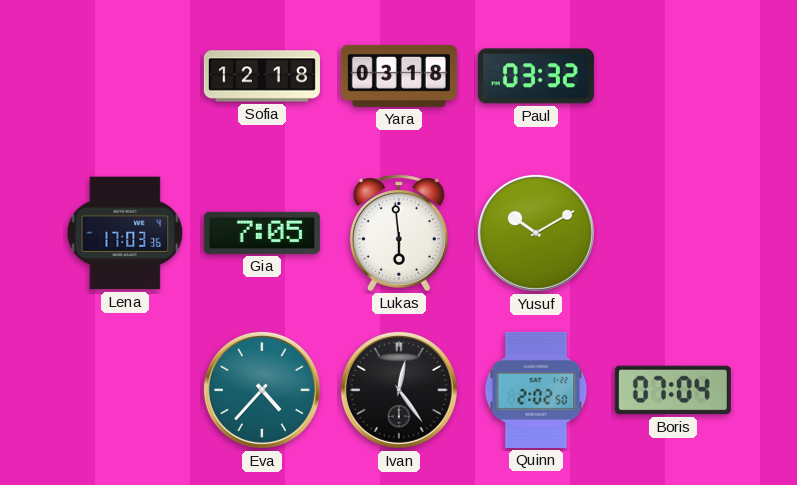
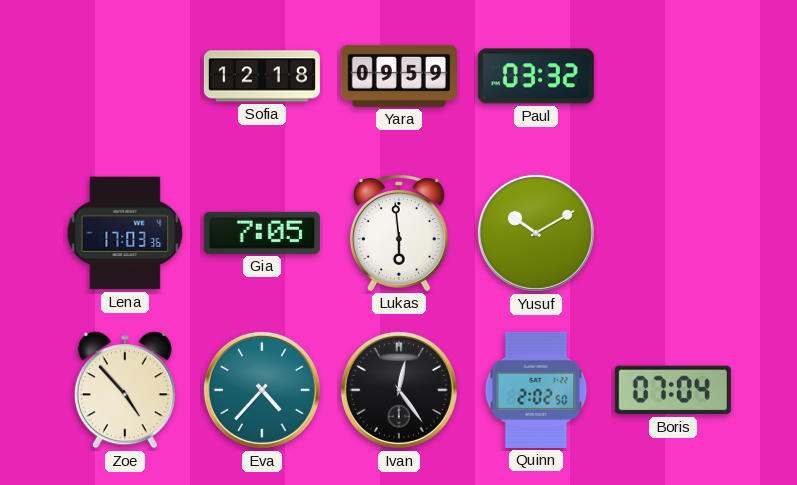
Yara: 03:18 -> 09:59 (399, 76)
Zoe: none -> 4:53 (125, 390)
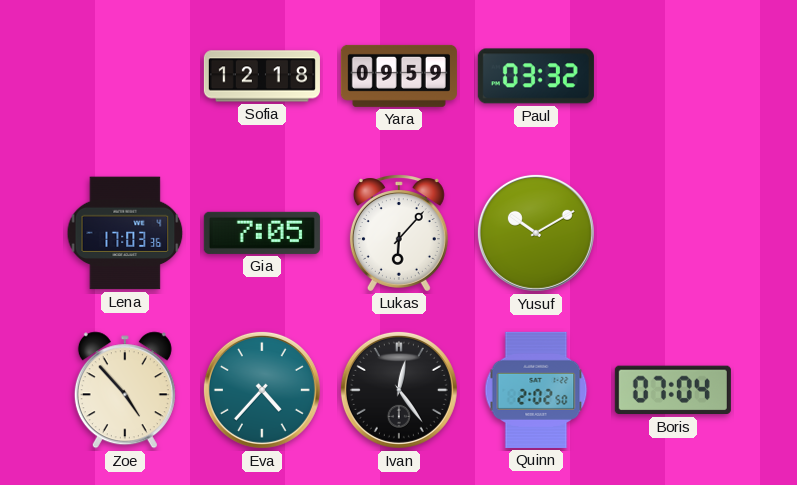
Lukas: 5:59 -> 6:07 (399, 233)
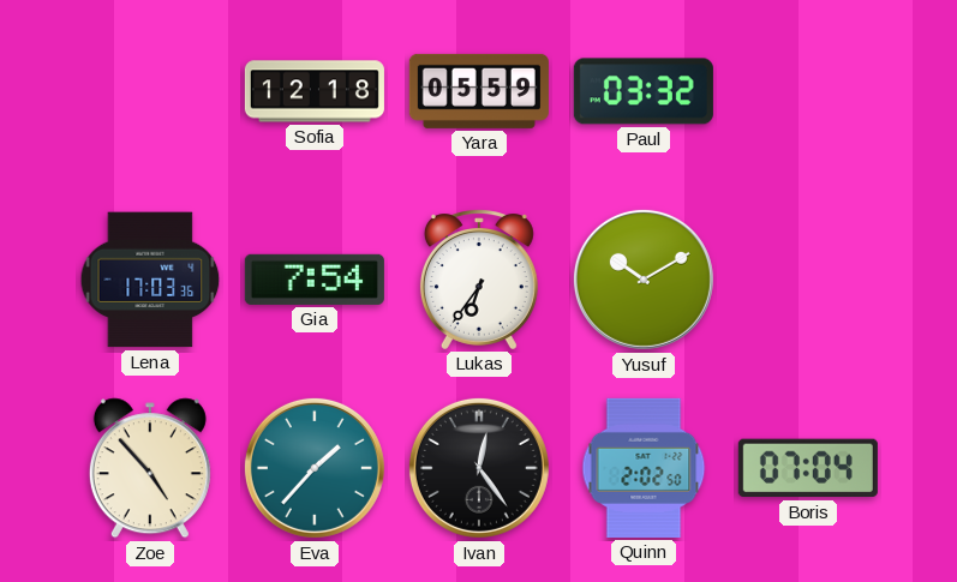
Yara: 09:59 -> 05:59 (479, 91)
Gia: 7:05 -> 7:54 (315, 280)
Lukas: 6:07 -> 6:36 (479, 280)
Eva: 4:37 -> 1:37 (315, 468)
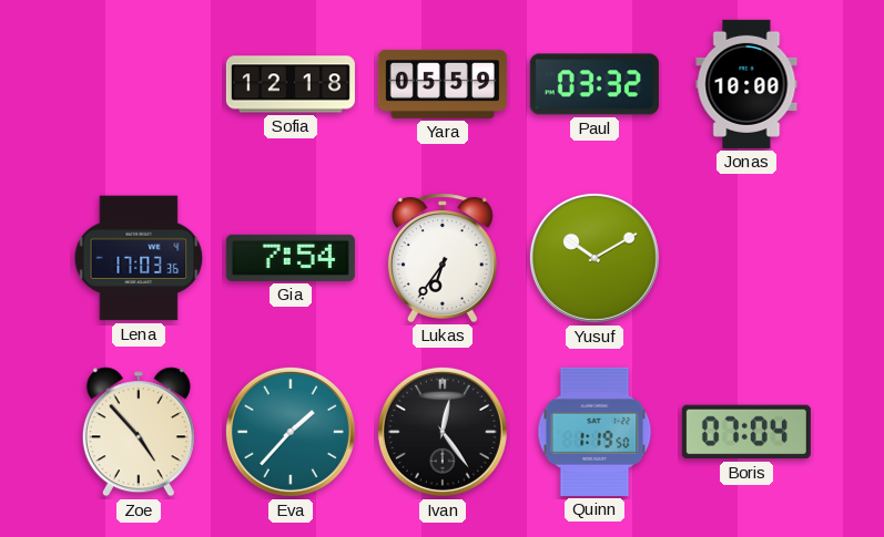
Jonas: none -> 10:00 (746, 84)
Quinn: 2:02 -> 1:19 (595, 432)
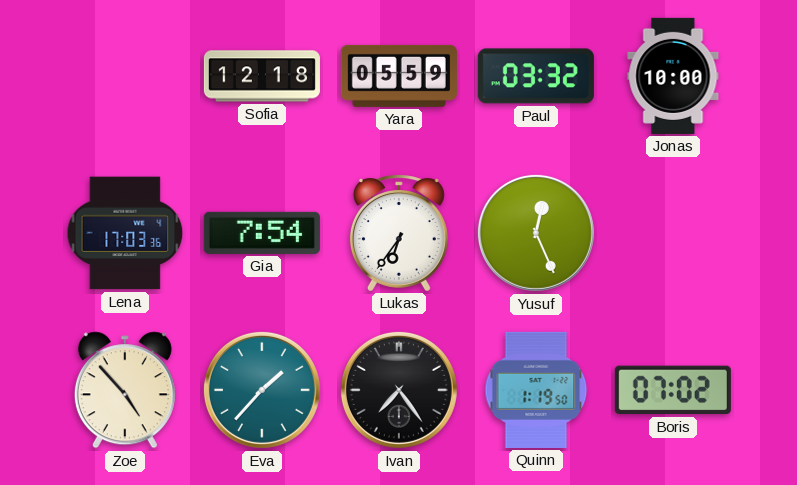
Yusuf: 10:10 -> 12:26 (536, 233)
Ivan: 12:24 -> 7:24 (399, 390)
Boris: 07:04 -> 07:02 (673, 390)
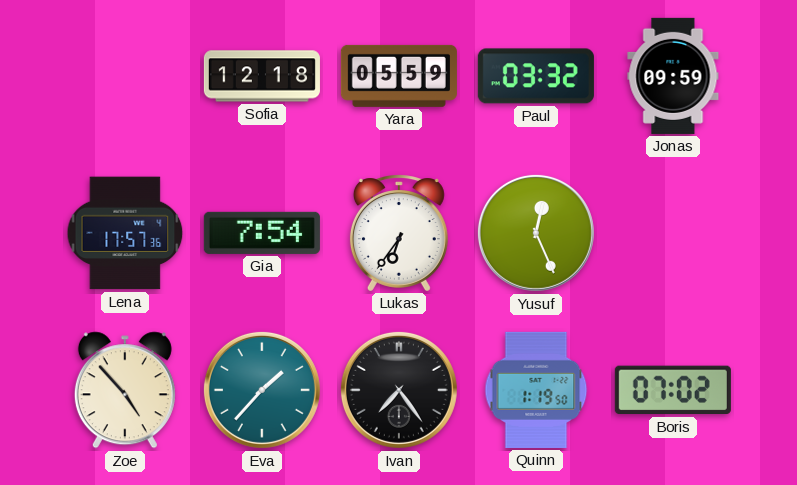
Jonas: 10:00 -> 09:59 (673, 76)
Lena: 17:03 -> 17:57 (125, 233)
